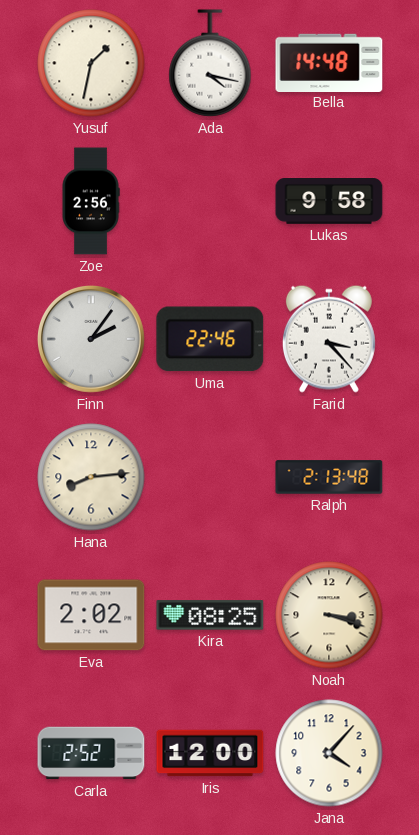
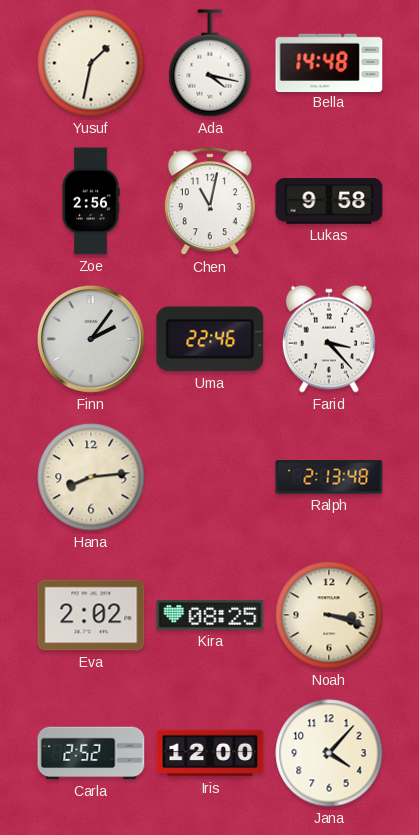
Chen: none -> 11:02 (210, 202)
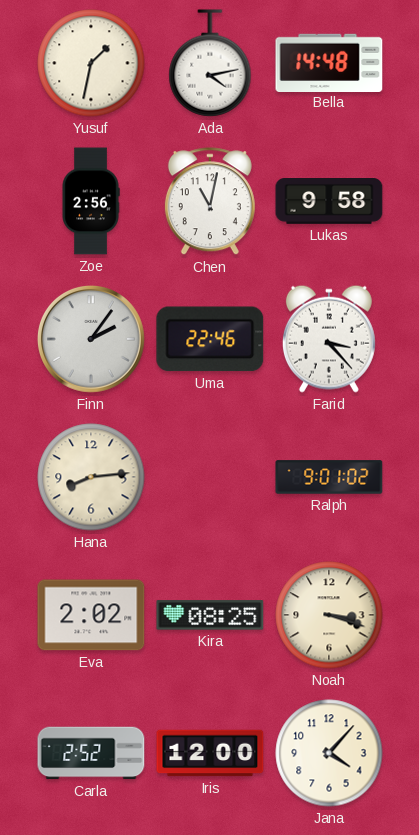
Ada: 4:17 -> 4:13 (210, 63)
Ralph: 2:13 -> 9:01 (329, 477)
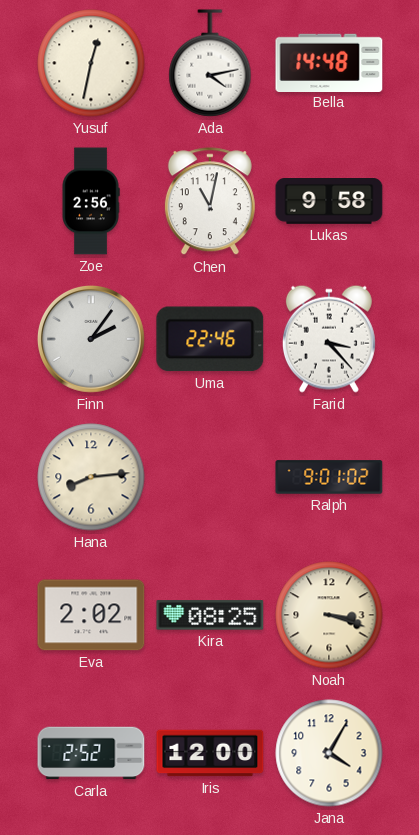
Yusuf: 1:32 -> 12:32 (91, 63)
Jana: 4:07 -> 4:05 (329, 753)
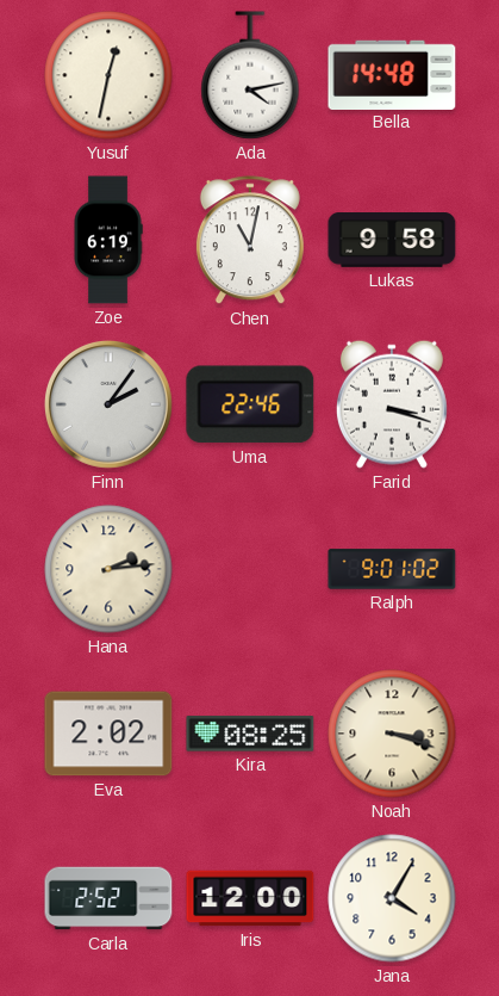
Zoe: 2:56 -> 6:19 (108, 240)
Farid: 3:23 -> 3:18 (392, 404)
Hana: 8:14 -> 2:14 (108, 569)
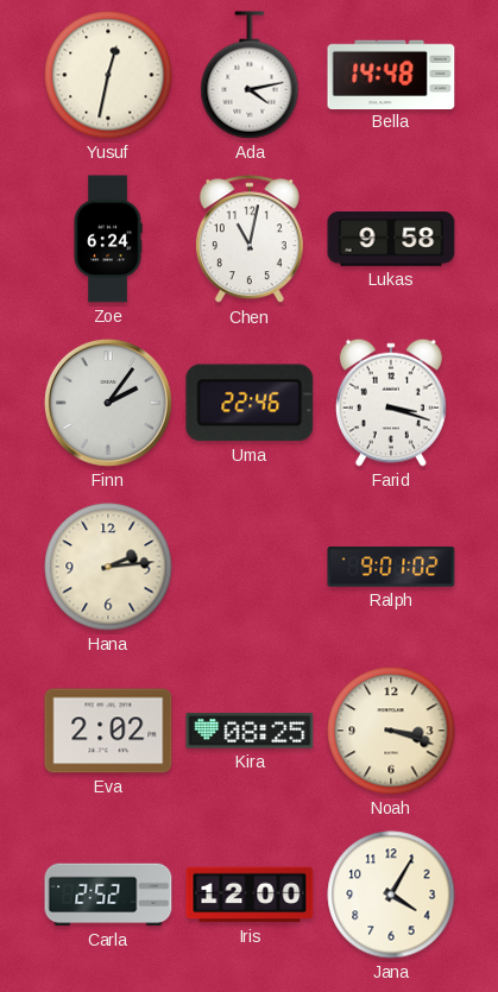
Zoe: 6:19 -> 6:24 (108, 239)
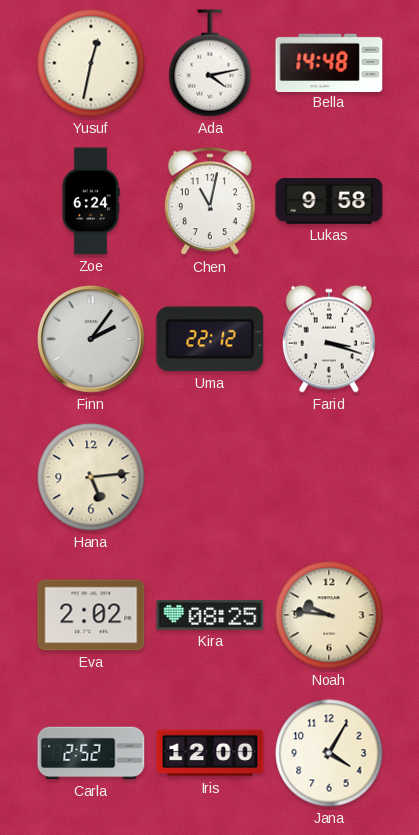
Uma: 22:46 -> 22:12 (210, 339)
Hana: 2:14 -> 5:14 (91, 477)
Ralph: 9:01 -> none (391, 567)
Noah: 3:18 -> 9:46 (329, 615)
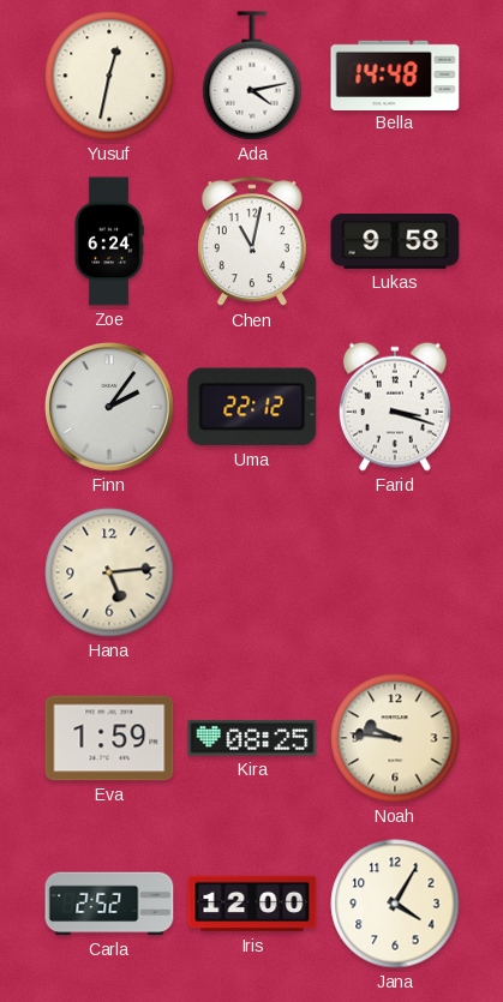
Eva: 2:02 -> 1:59 (109, 738)
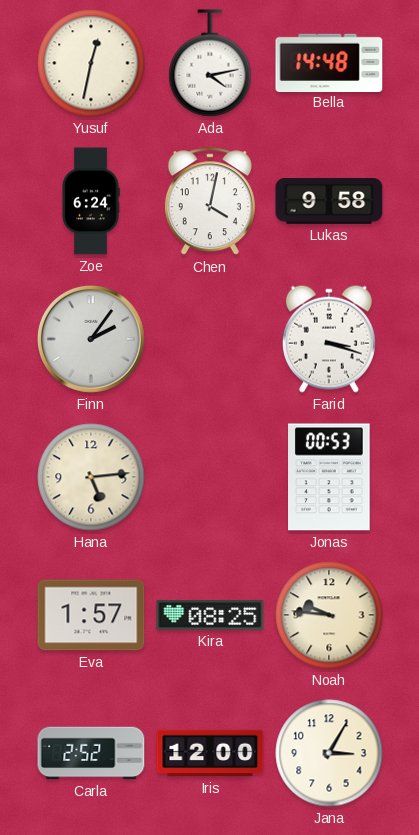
Chen: 11:02 -> 4:02 (210, 202)
Uma: 22:12 -> none (252, 407)
Jonas: none -> 00:53 (329, 477)
Eva: 1:59 -> 1:57 (91, 615)
Jana: 4:05 -> 3:05 (329, 753)
